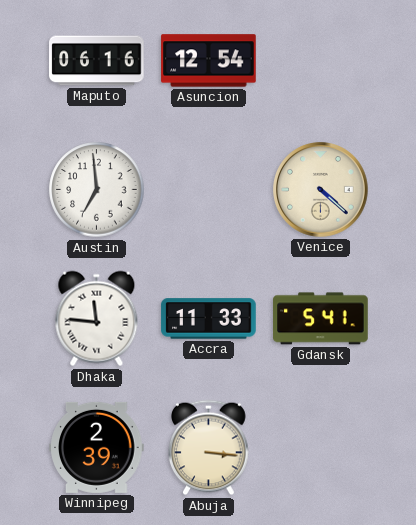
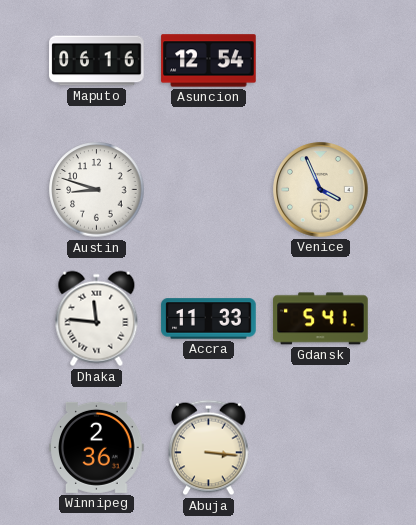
Austin: 6:59 -> 8:48 (97, 190)
Venice: 4:22 -> 3:56 (321, 190)
Winnipeg: 2:39 -> 2:36 (97, 447)
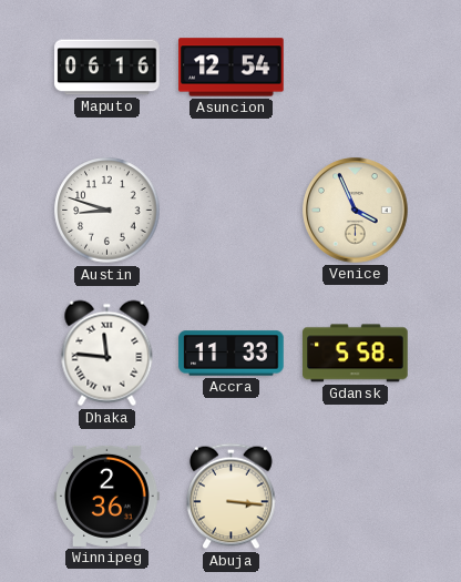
Gdansk: 5:41 -> 5:58 (356, 354)
